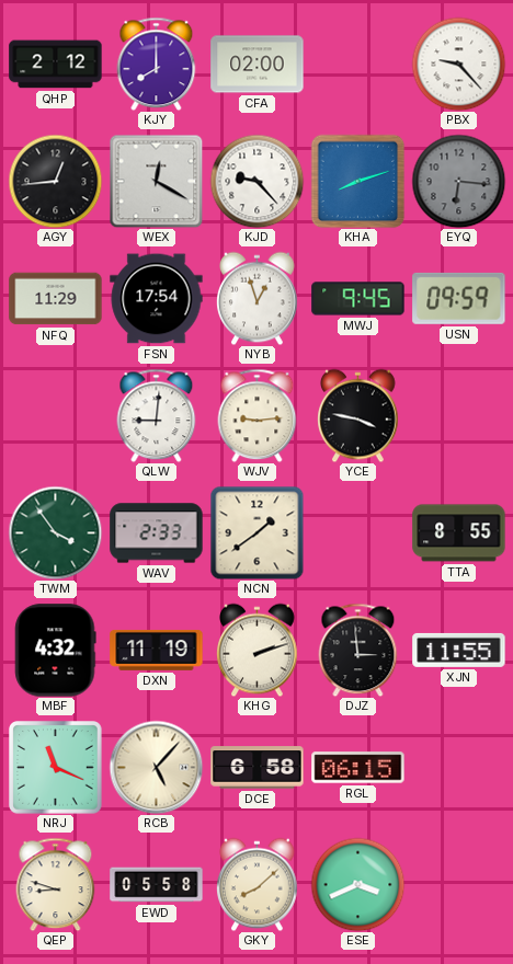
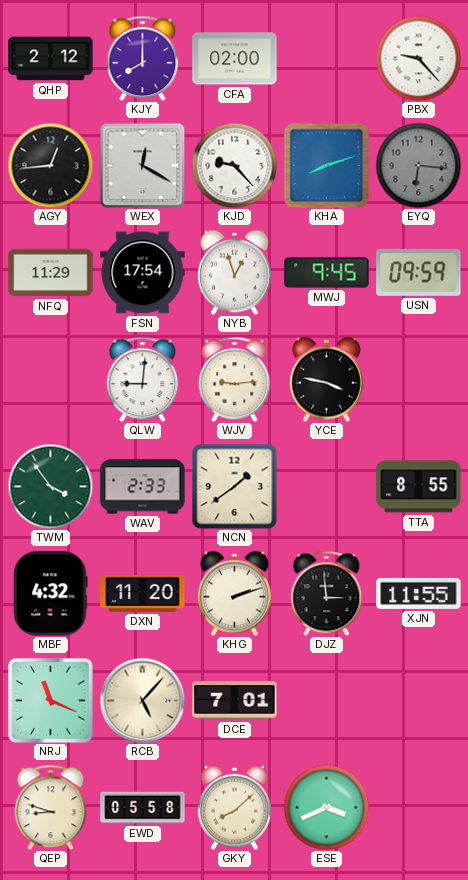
DXN: 11:19 -> 11:20 (143, 593)
DCE: 6:58 -> 7:01 (235, 701)
RGL: 06:15 -> none (358, 768)
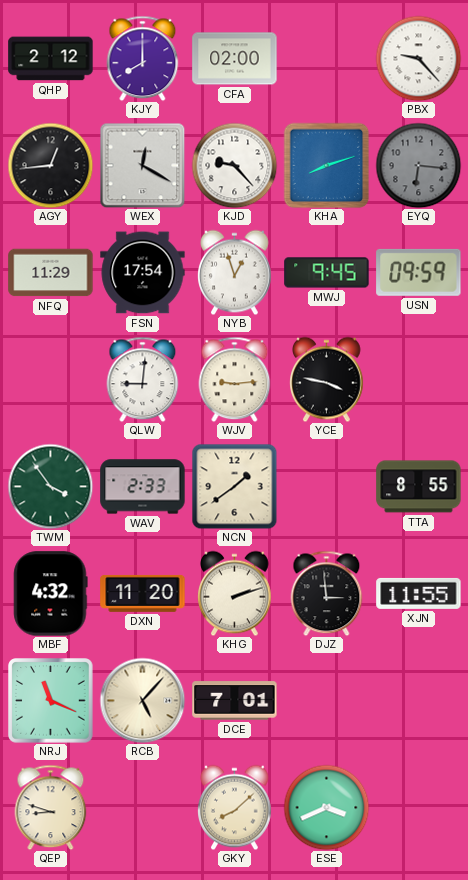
EWD: 05:58 -> none (143, 808)
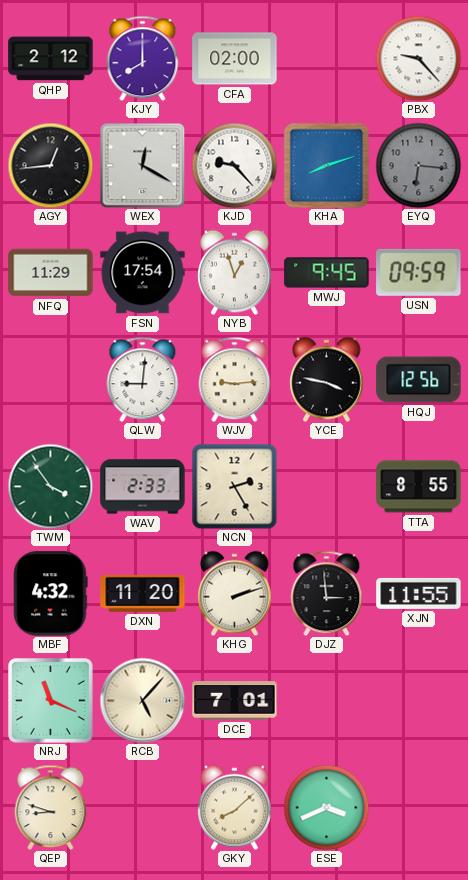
HQJ: none -> 12:56 (419, 380)
NCN: 1:39 -> 2:25 (234, 486)
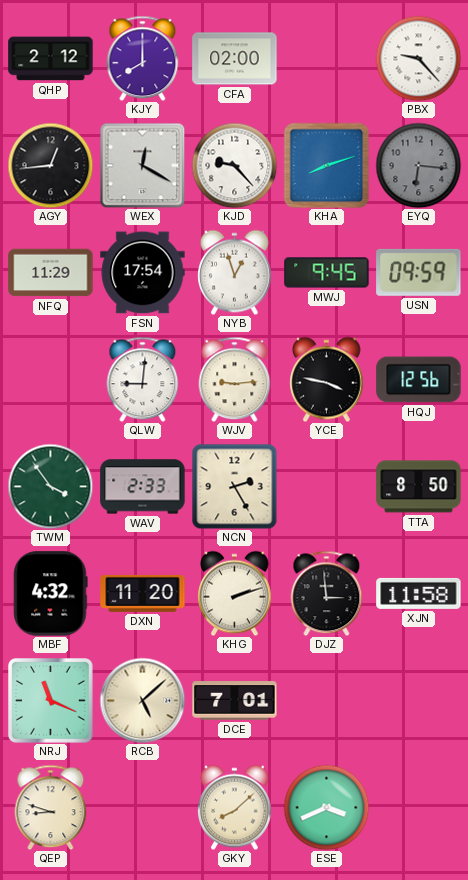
TTA: 8:55 -> 8:50 (419, 487)
XJN: 11:55 -> 11:58 (419, 593)
RCB: 5:07 -> 5:08 (142, 700)
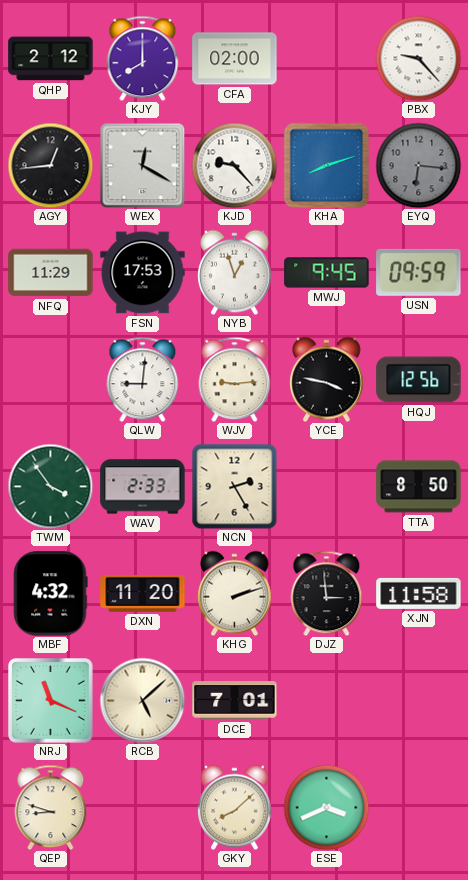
FSN: 17:54 -> 17:53 (143, 273)
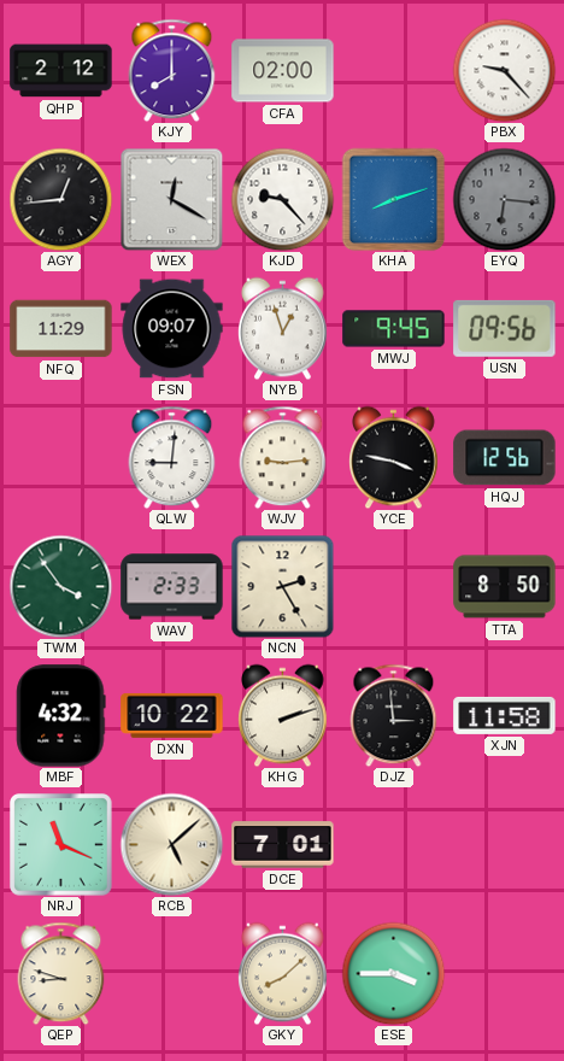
FSN: 17:53 -> 09:07 (172, 329)
USN: 09:59 -> 09:56 (505, 328)
DXN: 11:20 -> 10:22 (172, 715)
ESE: 3:41 -> 3:45 (393, 973)
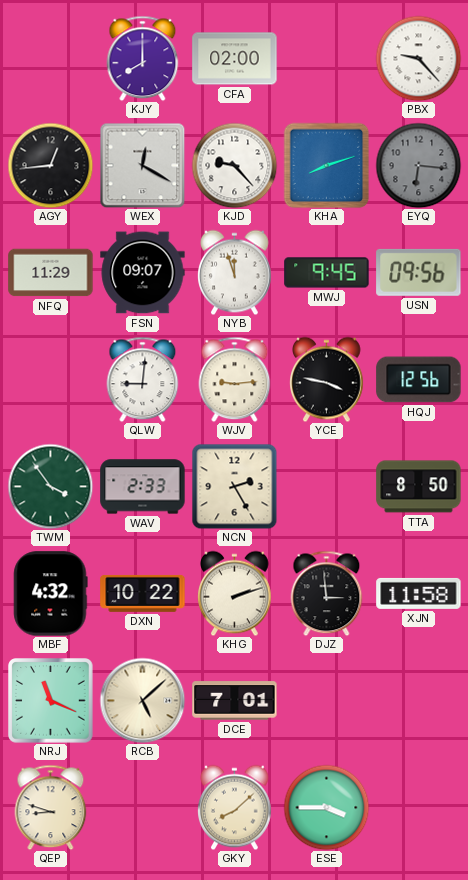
QHP: 2:12 -> none (61, 71)
NYB: 12:57 -> 11:57 (235, 272)
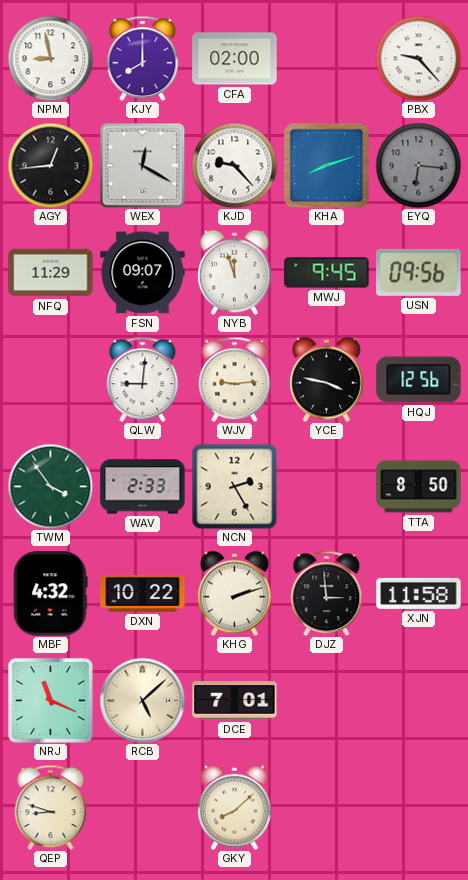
NPM: none -> 8:58 (50, 58)
ESE: 3:45 -> none (326, 807)
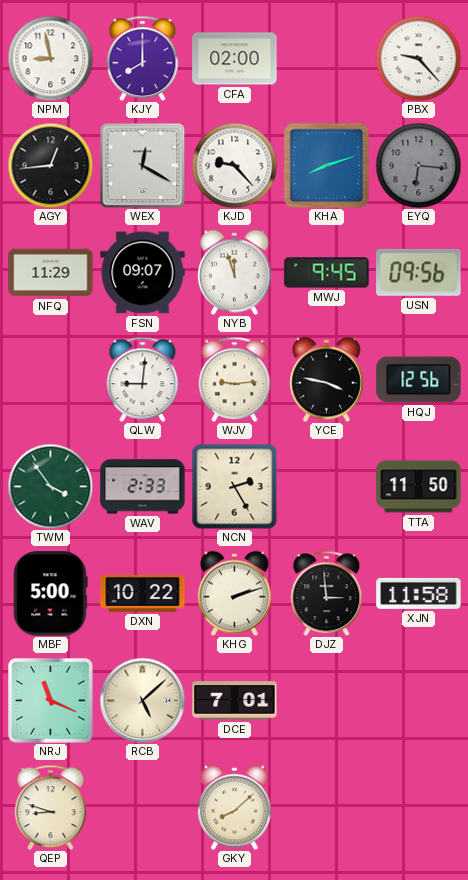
TTA: 8:50 -> 11:50 (419, 487)
MBF: 4:32 -> 5:00 (51, 594)
